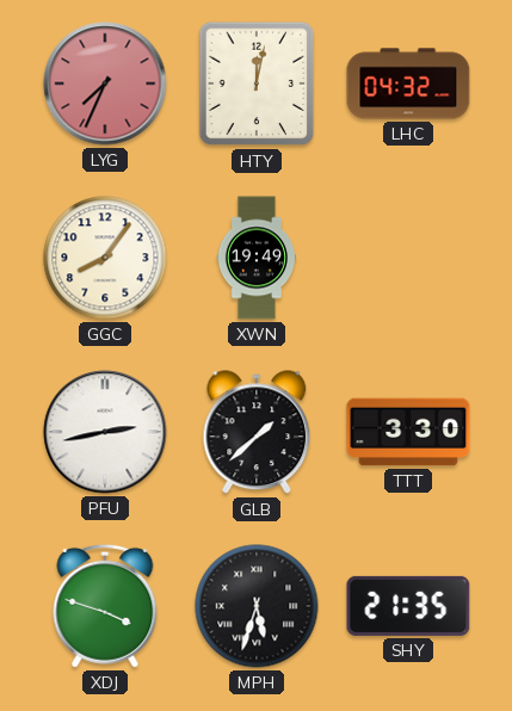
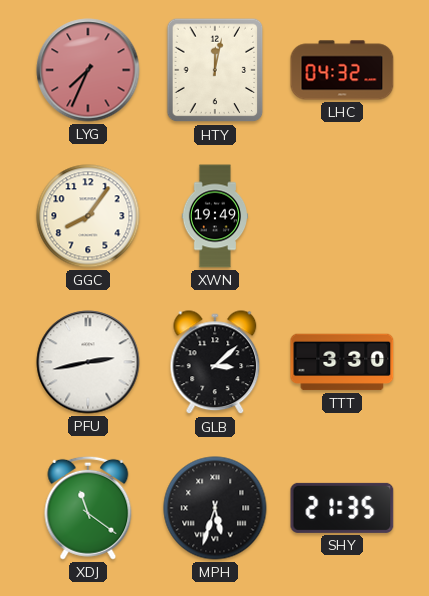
GLB: 1:38 -> 3:08 (215, 363)
XDJ: 3:48 -> 11:21 (88, 508)
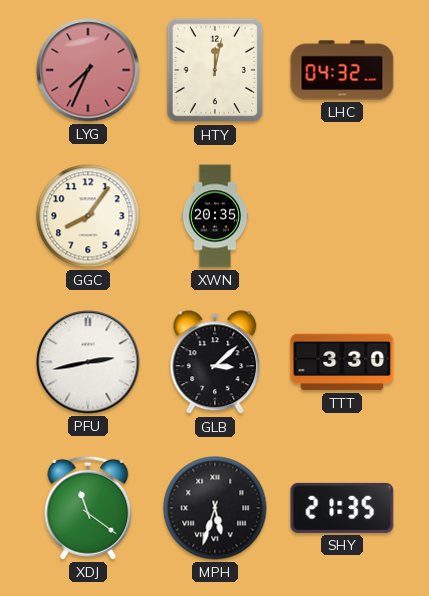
XWN: 19:49 -> 20:35 (214, 216)
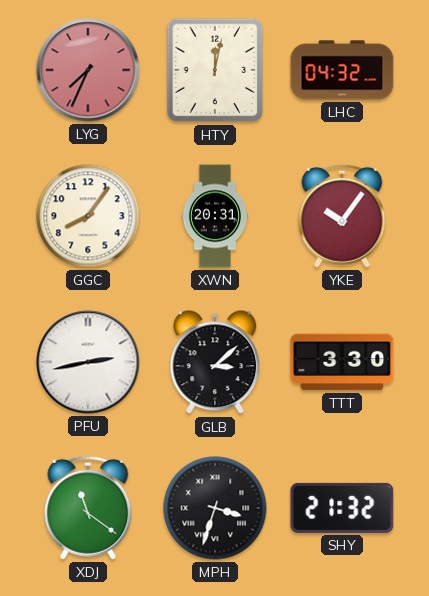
XWN: 20:35 -> 20:31 (214, 216)
YKE: none -> 10:06 (342, 216)
MPH: 5:33 -> 3:33 (215, 508)
SHY: 21:35 -> 21:32 (342, 508)
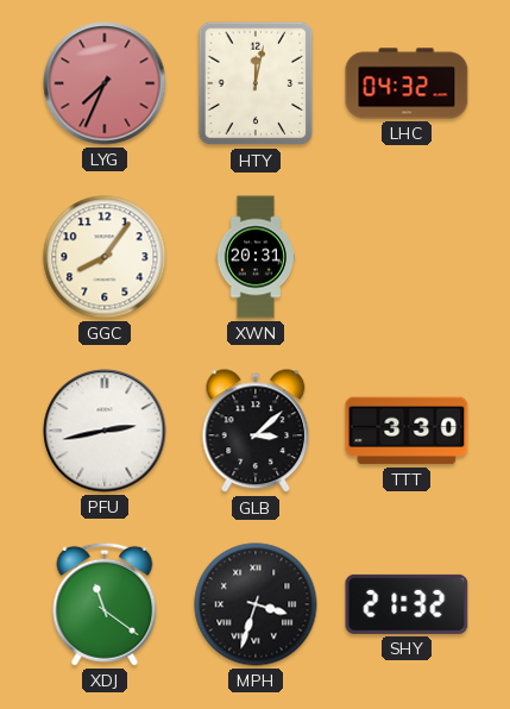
YKE: 10:06 -> none (342, 216)
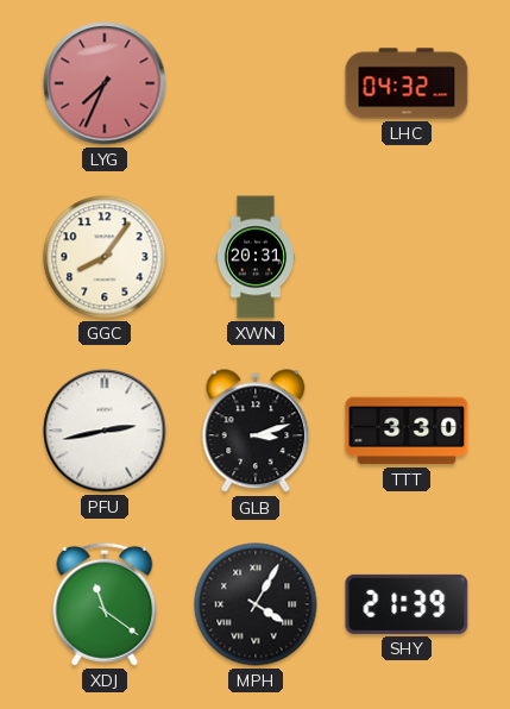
HTY: 12:02 -> none (256, 83)
GLB: 3:08 -> 3:12 (256, 432)
MPH: 3:33 -> 4:05 (256, 604)
SHY: 21:32 -> 21:39 (407, 604)
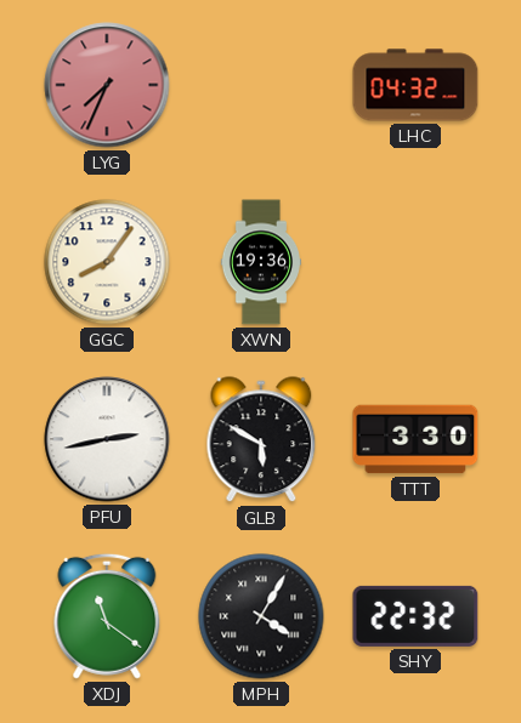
XWN: 20:31 -> 19:36 (260, 262)
GLB: 3:12 -> 5:50 (261, 440)
SHY: 21:39 -> 22:32 (415, 616)
